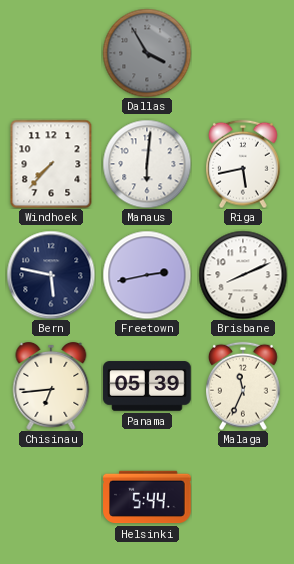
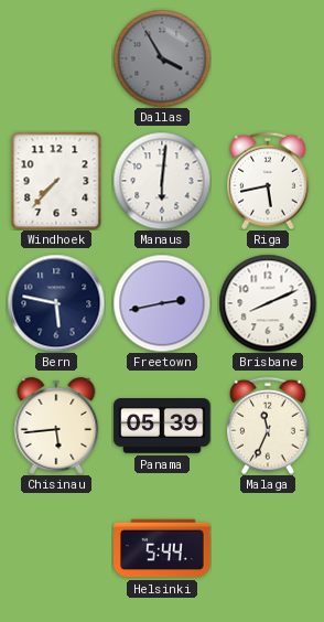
Chisinau: 6:44 -> 5:44 (56, 426)
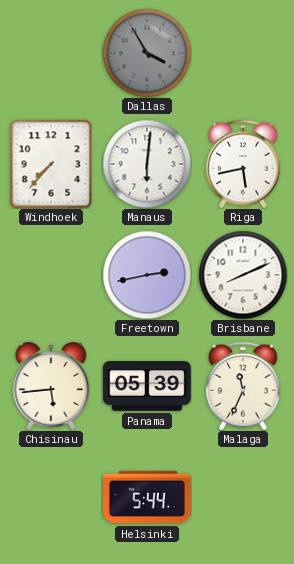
Bern: 5:47 -> none (56, 303)
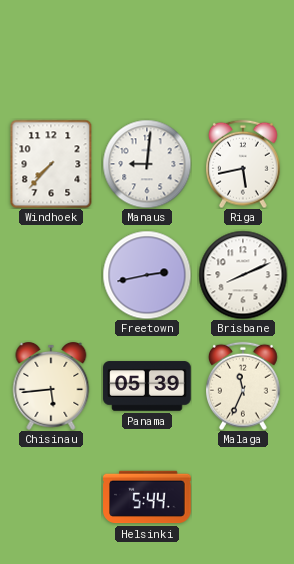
Dallas: 3:55 -> none (147, 53)
Manaus: 6:01 -> 9:01 (147, 164)
